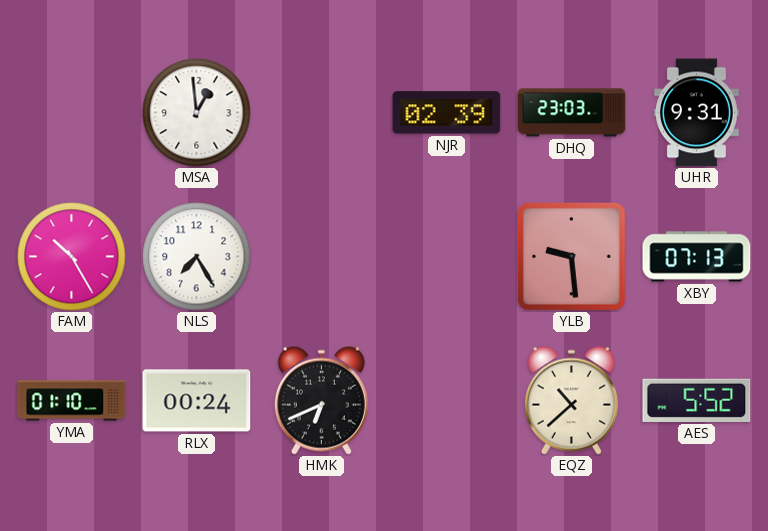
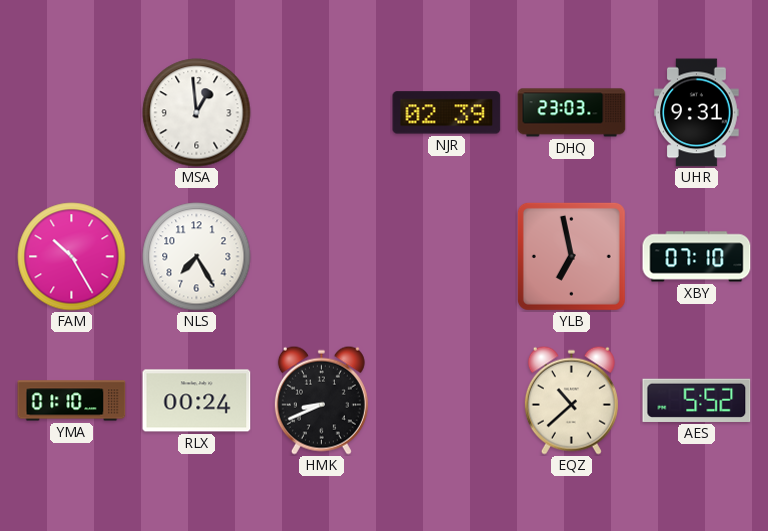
YLB: 9:29 -> 6:58 (571, 256)
XBY: 07:13 -> 07:10 (697, 257)
HMK: 6:41 -> 8:41 (321, 400)
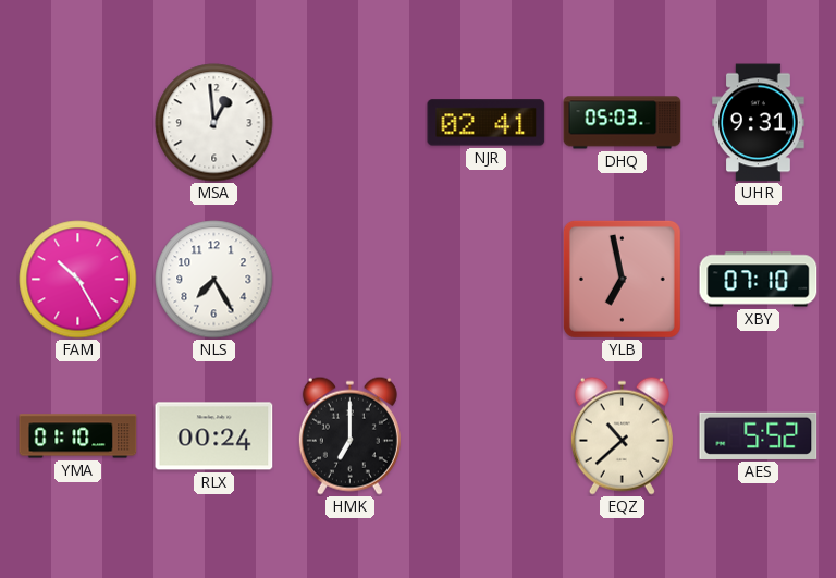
NJR: 02:39 -> 02:41 (487, 123)
DHQ: 23:03 -> 05:03 (623, 123)
HMK: 8:41 -> 7:00 (349, 435)
